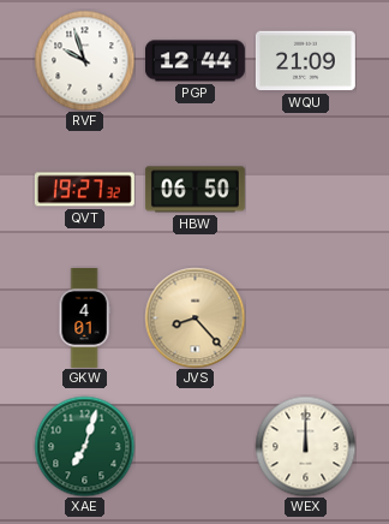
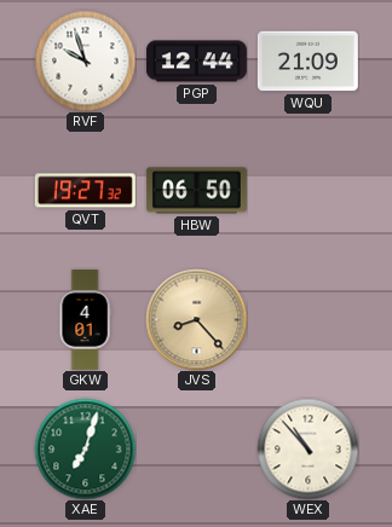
WEX: 12:00 -> 10:53 (307, 448)
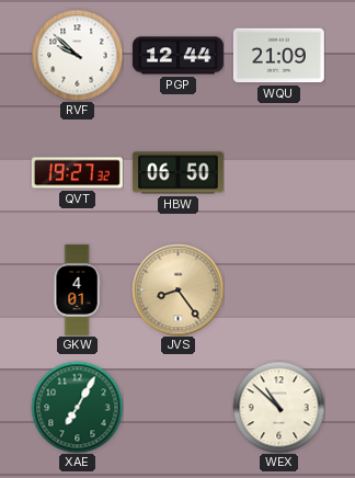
RVF: 9:57 -> 9:52 (77, 55)
JVS: 8:23 -> 8:24 (177, 289)
XAE: 7:03 -> 7:05 (77, 407)
WEX: 10:53 -> 10:52 (278, 407)
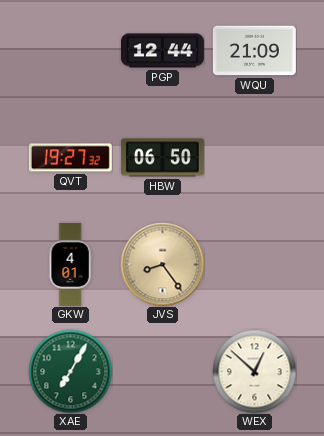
RVF: 9:52 -> none (77, 55)
WEX: 10:52 -> 12:52 (254, 371)
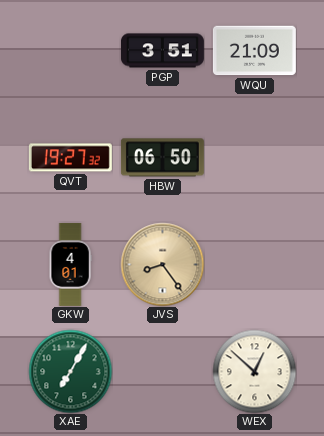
PGP: 12:44 -> 3:51 (162, 51)
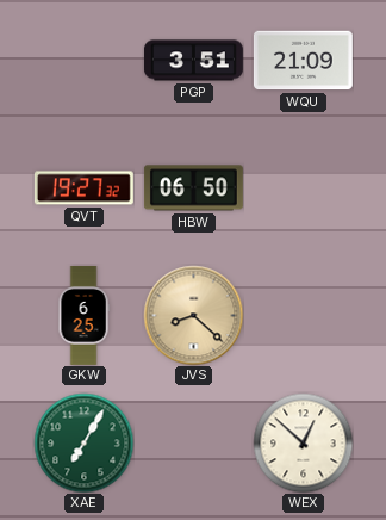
GKW: 4:01 -> 6:25 (83, 315)
JVS: 8:24 -> 8:22 (193, 315)
